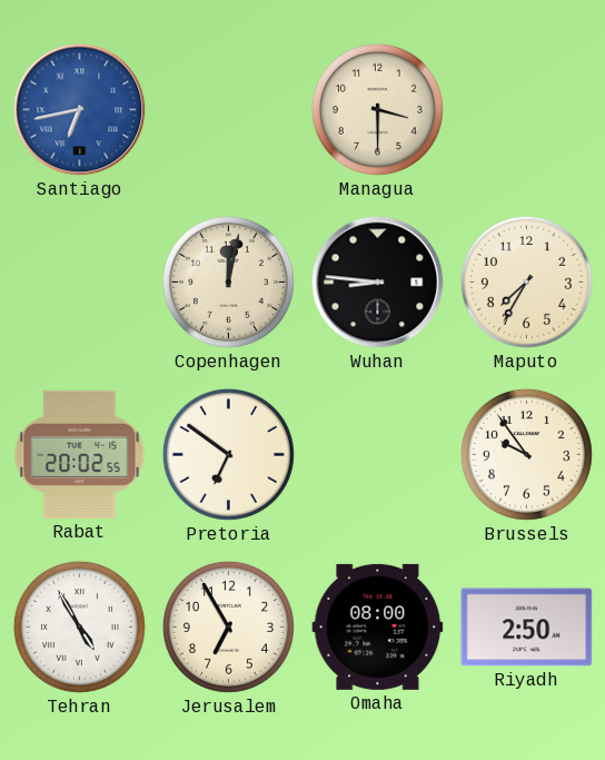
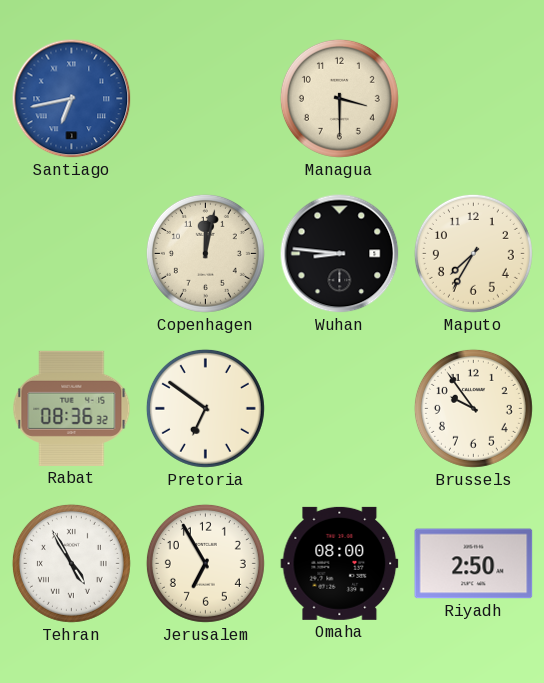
Rabat: 20:02 -> 08:36 (72, 408)
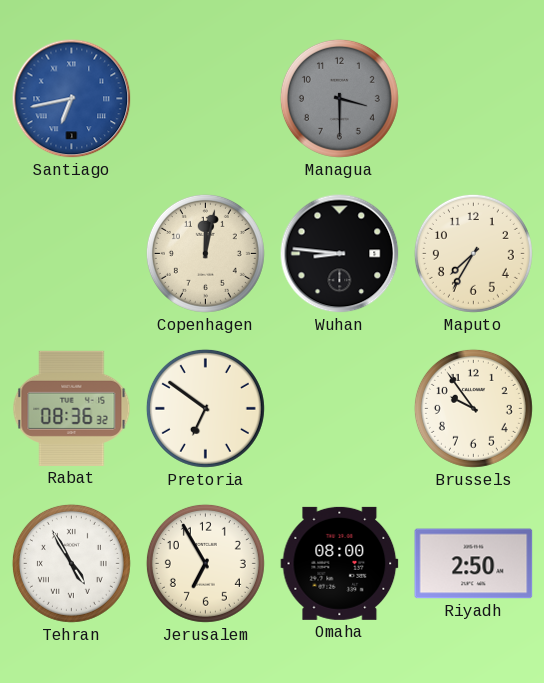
Managua dial: cream -> grey (339, 98)
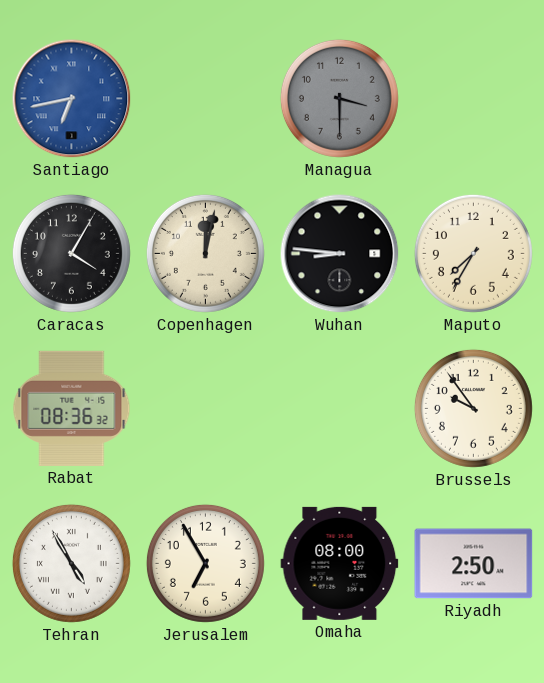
Caracas: none -> 4:05 (71, 253)
Pretoria: 6:51 -> none (205, 408)
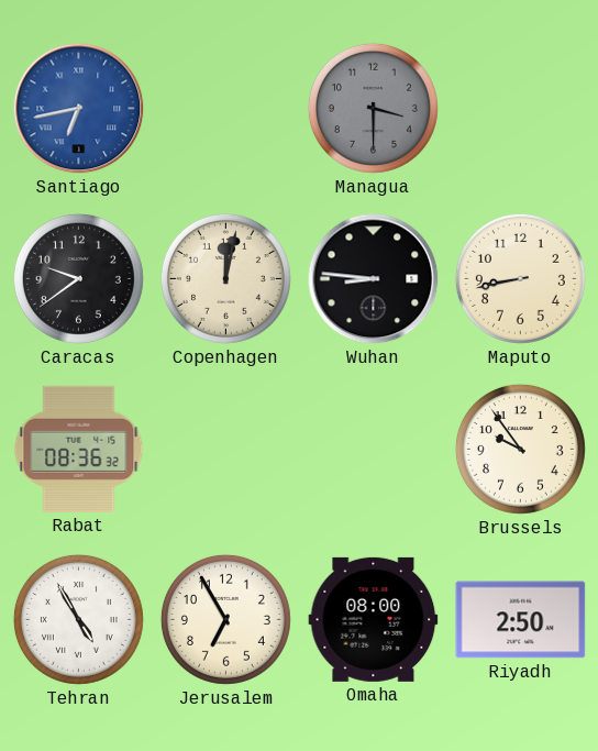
Caracas: 4:05 -> 9:39 (78, 278)
Maputo: 7:35 -> 8:43 (520, 278)
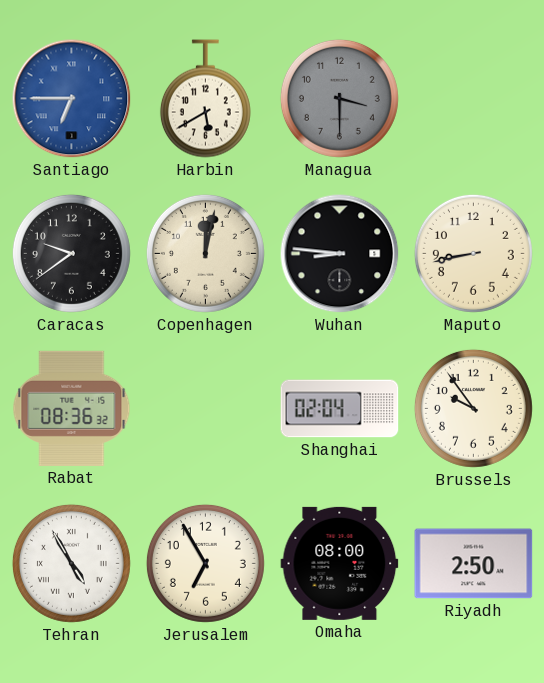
Santiago: 6:43 -> 6:45 (72, 99)
Harbin: none -> 5:40 (205, 99)
Shanghai: none -> 02:04 (340, 409)
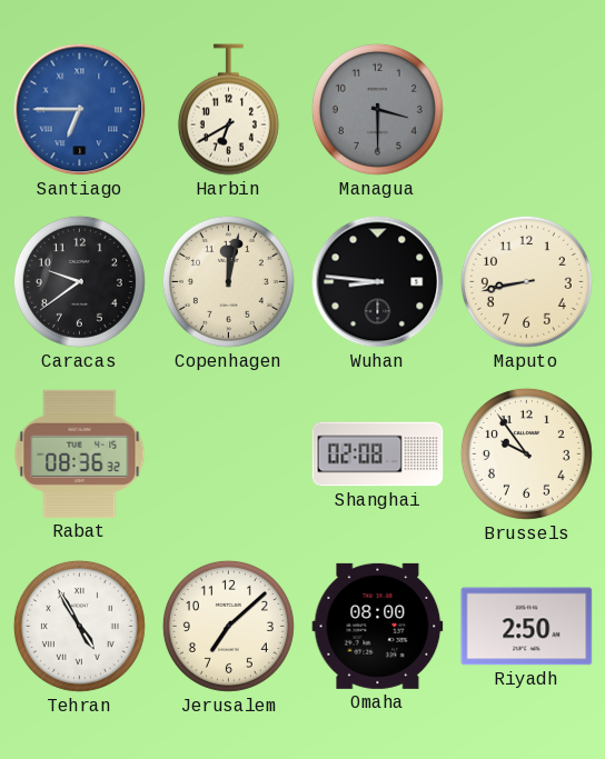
Harbin: 5:40 -> 6:40 (228, 110)
Shanghai: 02:04 -> 02:08 (378, 455)
Jerusalem: 6:55 -> 7:08 (228, 626)
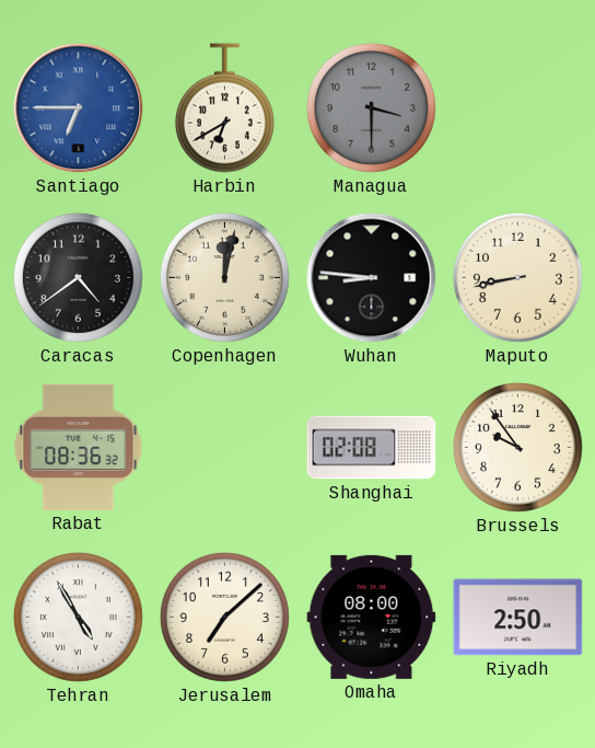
Caracas: 9:39 -> 4:39 (78, 277)
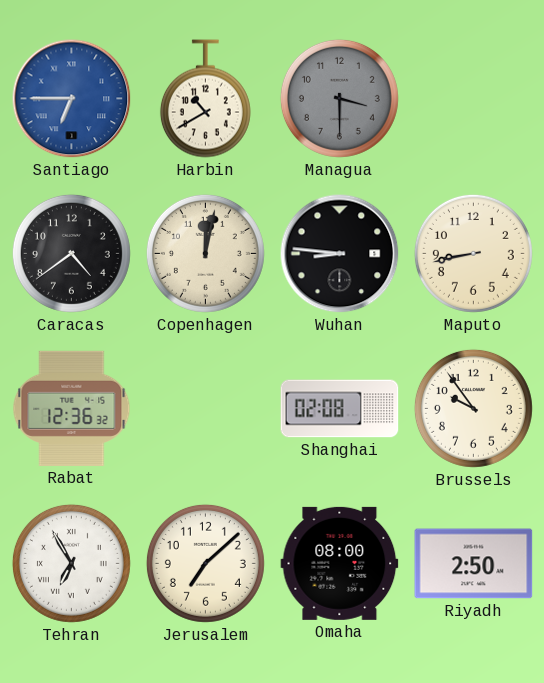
Harbin: 6:40 -> 10:40 (205, 99)
Rabat: 08:36 -> 12:36 (72, 408)
Tehran: 4:55 -> 6:55 (71, 563)
